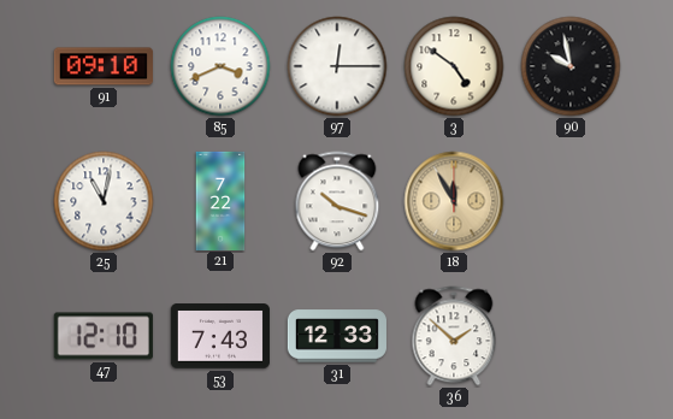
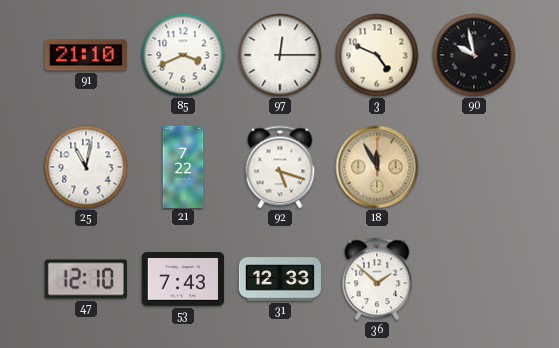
91: 09:10 -> 21:10 (86, 55)
3: 4:51 -> 4:49 (377, 55)
92: 10:18 -> 5:18 (280, 167)
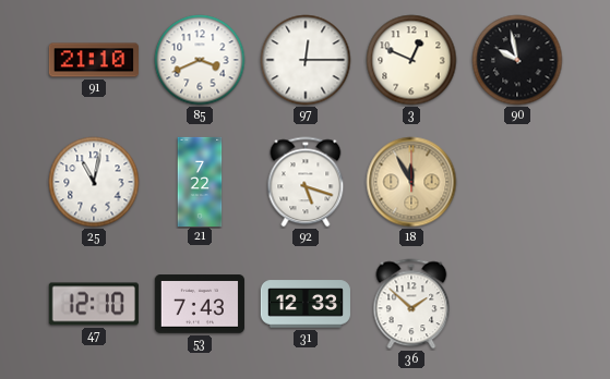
3: 4:49 -> 12:49 (411, 60)
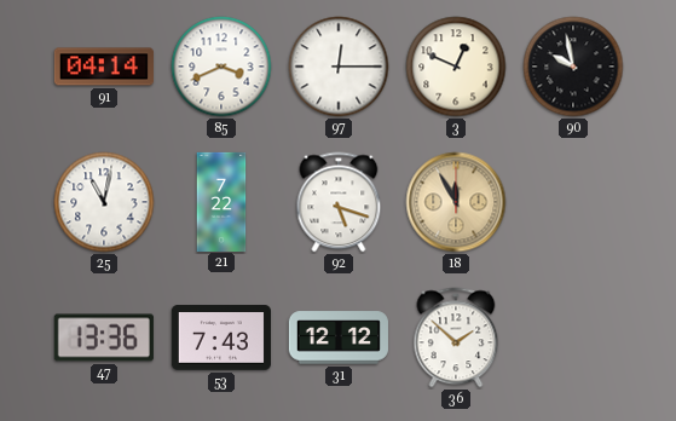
91: 21:10 -> 04:14 (104, 67)
47: 12:10 -> 13:36 (104, 338)
31: 12:33 -> 12:12 (339, 338)
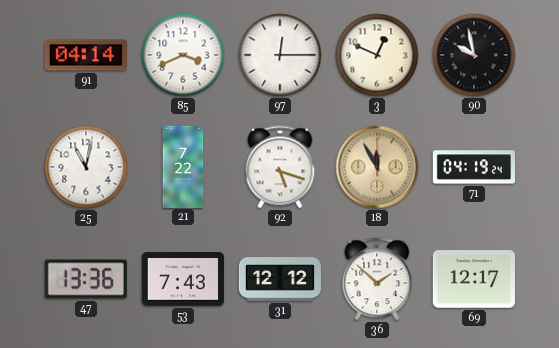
71: none -> 04:19 (474, 167)
69: none -> 12:17 (474, 279)
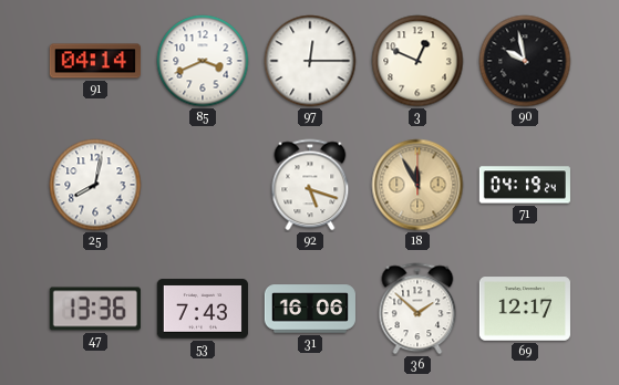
25: 11:02 -> 8:02 (95, 185)
21: 7:22 -> none (183, 166)
31: 12:12 -> 16:06 (310, 309)
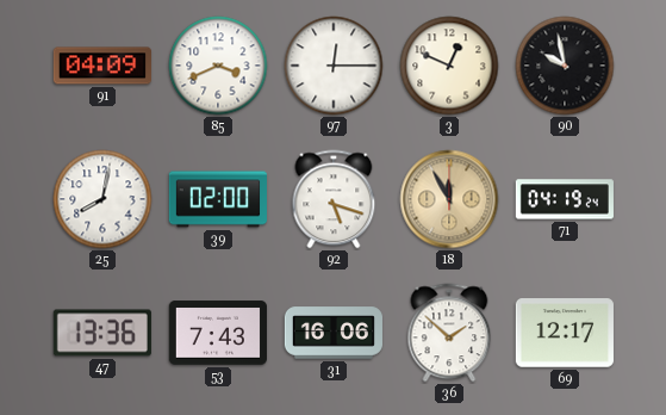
91: 04:14 -> 04:09 (102, 66)
39: none -> 02:00 (218, 199)
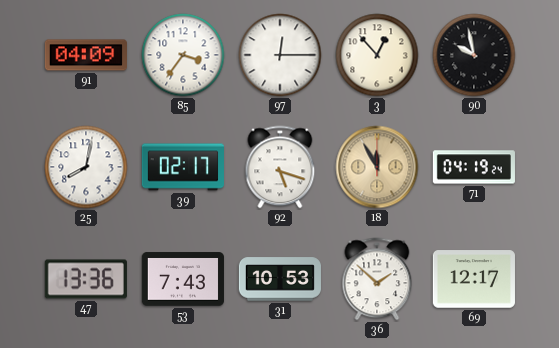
85: 3:41 -> 3:36 (183, 55)
3: 12:49 -> 12:53 (377, 55)
39: 02:00 -> 02:17 (183, 167)
31: 16:06 -> 10:53 (280, 279)
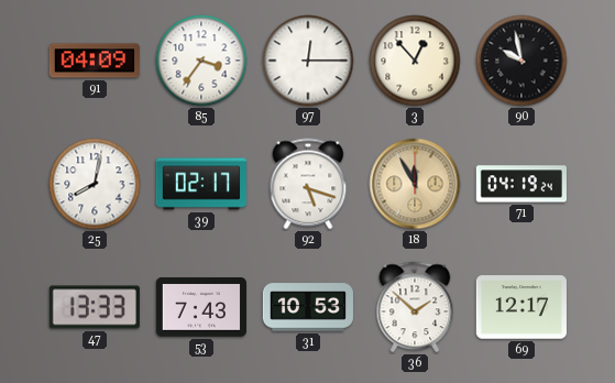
47: 13:36 -> 13:33 (95, 307)
